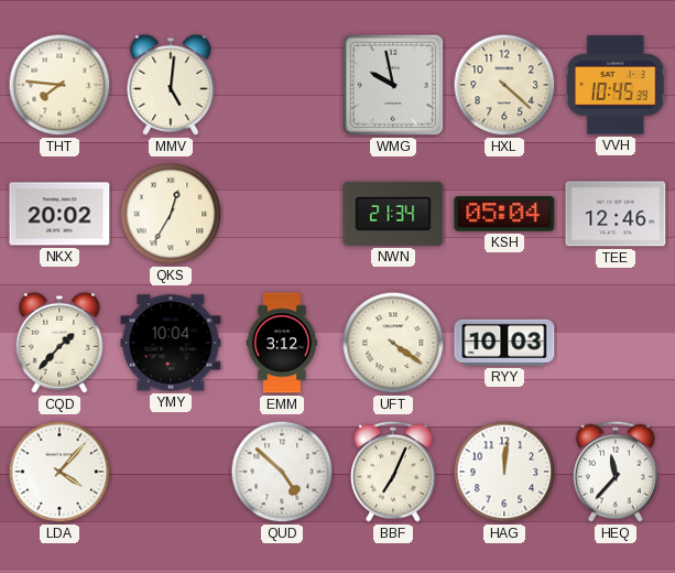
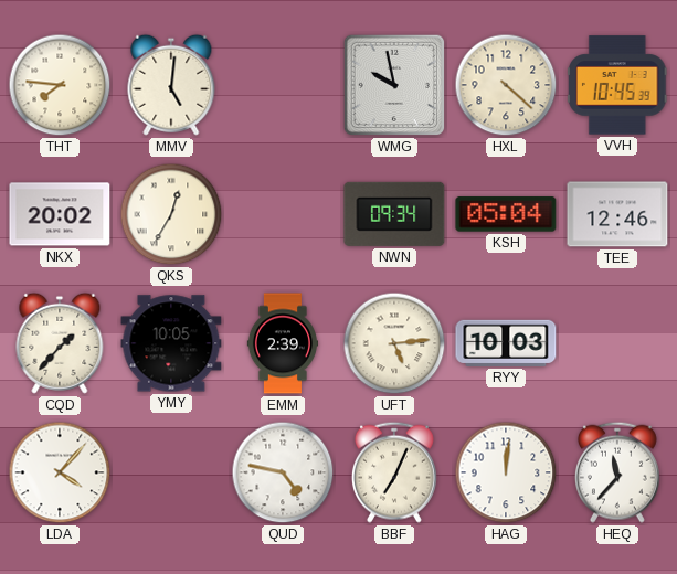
NWN: 21:34 -> 09:34 (394, 214)
YMY: 10:04 -> 10:05 (171, 343)
EMM: 3:12 -> 2:39 (282, 343)
UFT: 4:21 -> 5:14 (394, 343)
QUD: 4:52 -> 4:47 (283, 472)
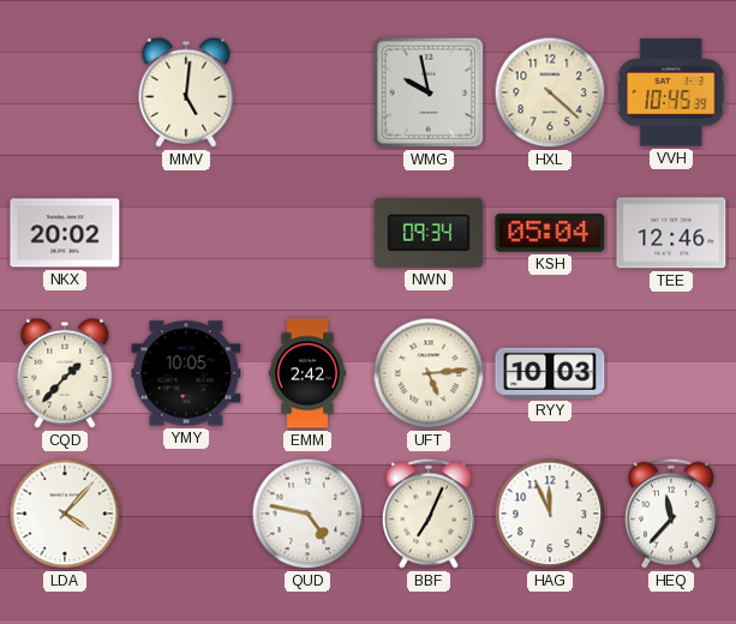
THT: 7:46 -> none (60, 85)
QKS: 12:35 -> none (171, 214)
EMM: 2:39 -> 2:42 (306, 373)
HAG: 12:01 -> 11:56 (550, 514)
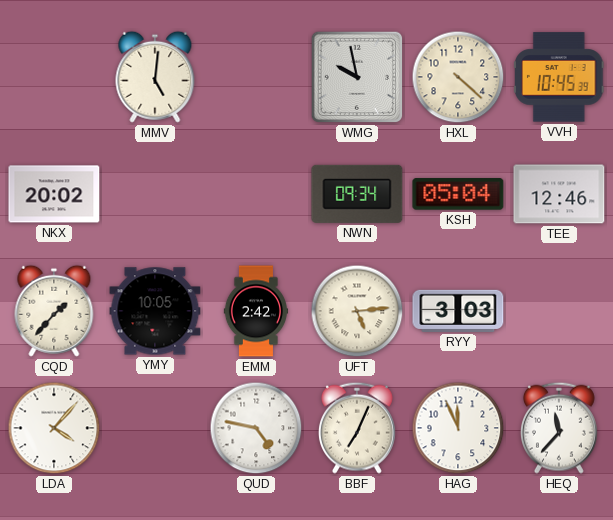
RYY: 10:03 -> 3:03 (458, 311)
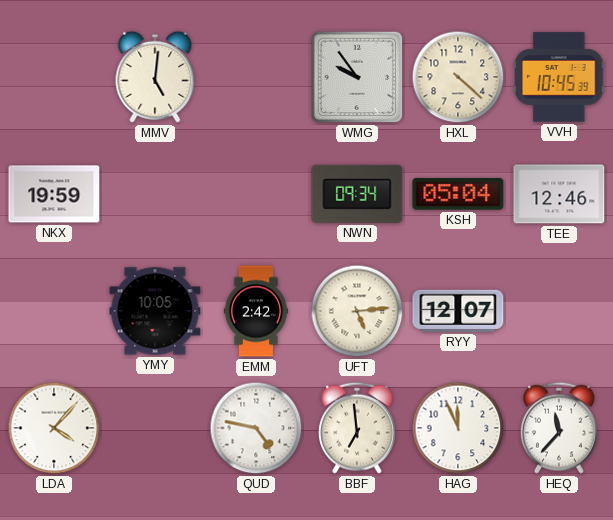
WMG: 9:58 -> 9:54 (357, 77)
NKX: 20:02 -> 19:59 (54, 194)
CQD: 1:37 -> none (54, 311)
RYY: 3:03 -> 12:07 (458, 311)
BBF: 7:04 -> 6:59 (357, 428)
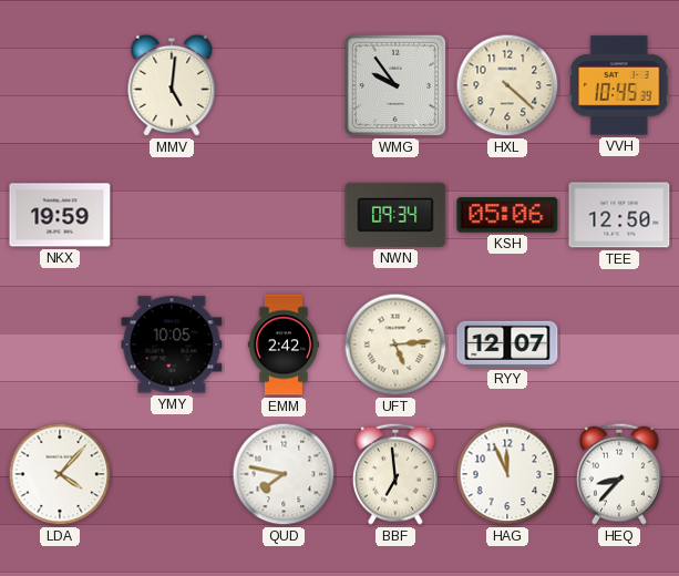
KSH: 05:04 -> 05:06 (507, 215)
TEE: 12:46 -> 12:50 (619, 215)
QUD: 4:47 -> 7:47 (284, 474)
HEQ: 11:37 -> 8:37 (619, 474)
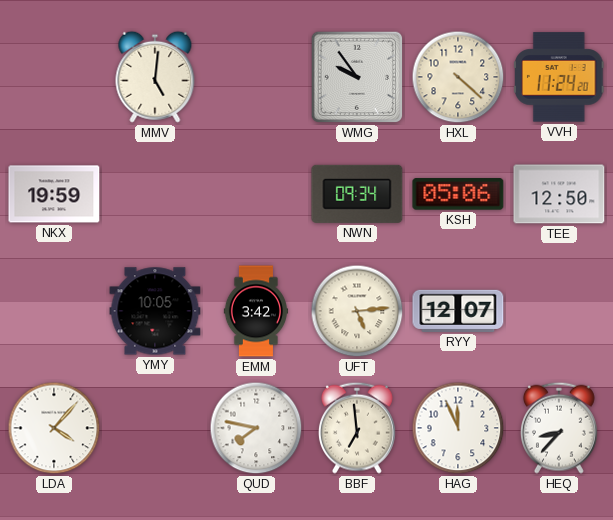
VVH: 10:45 -> 11:24 (559, 77)
EMM: 2:42 -> 3:42 (255, 311)
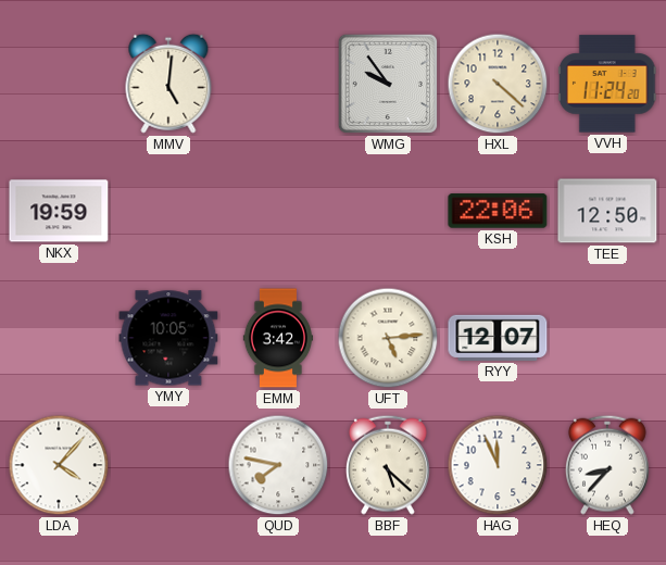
NWN: 09:34 -> none (357, 194)
KSH: 05:06 -> 22:06 (498, 211)
BBF: 6:59 -> 5:22 (388, 465)
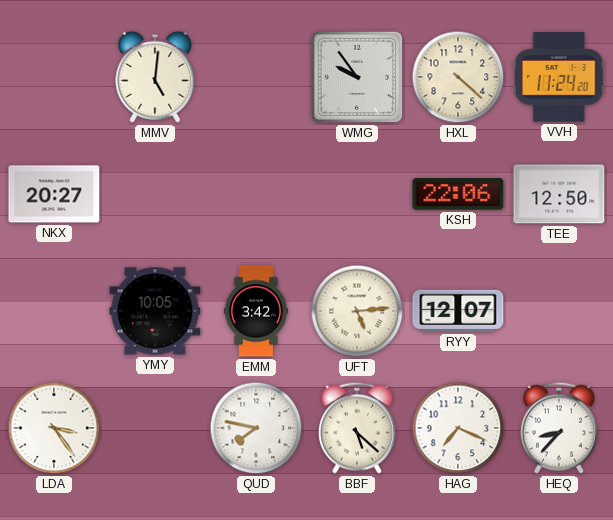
NKX: 19:59 -> 20:27 (54, 194)
LDA: 4:07 -> 3:24 (54, 428)
HAG: 11:56 -> 7:19 (458, 428)
